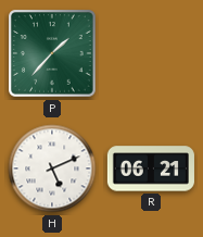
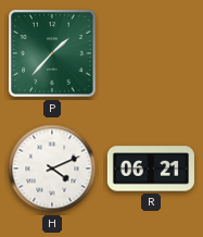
H: 5:11 -> 4:11 (52, 169)
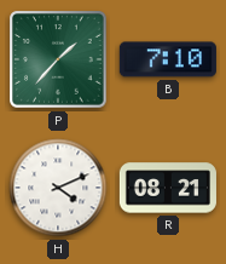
B: none -> 7:10 (168, 59)
R: 06:21 -> 08:21 (168, 188)
